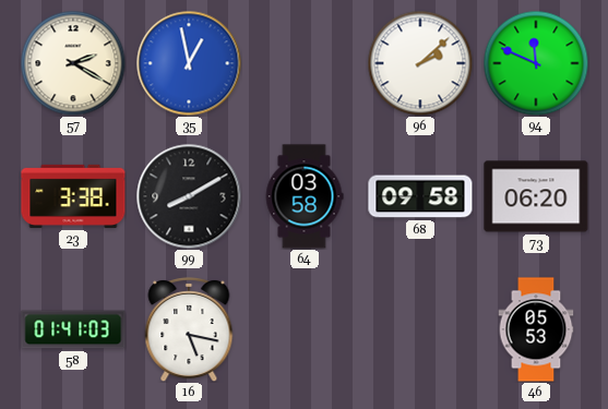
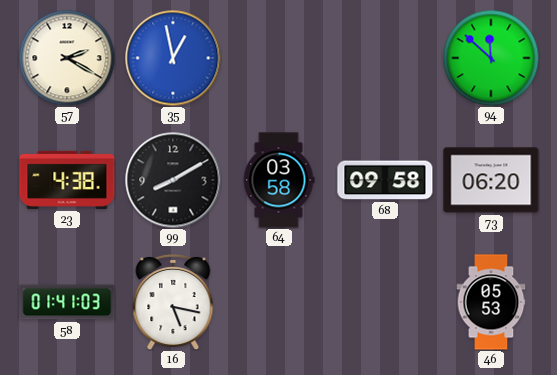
96: 2:08 -> none (420, 63)
94: 11:49 -> 11:52 (491, 58)
23: 3:38 -> 4:38 (67, 180)
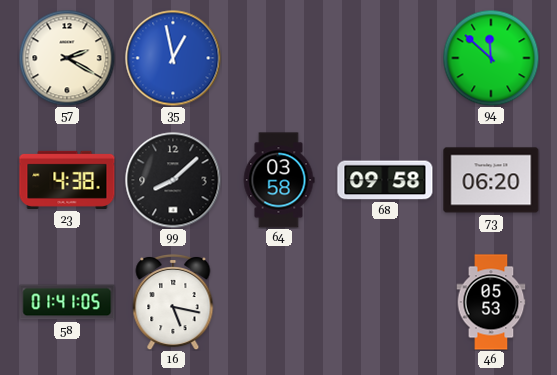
99: 8:10 -> 8:08 (173, 180)
58: 01:41:03 -> 01:41:05 (67, 302)
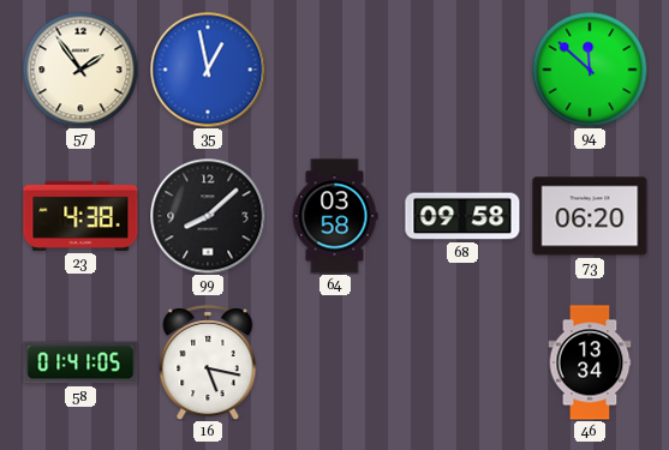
57: 2:20 -> 1:54 (80, 70)
46: 05:53 -> 13:34 (590, 362)
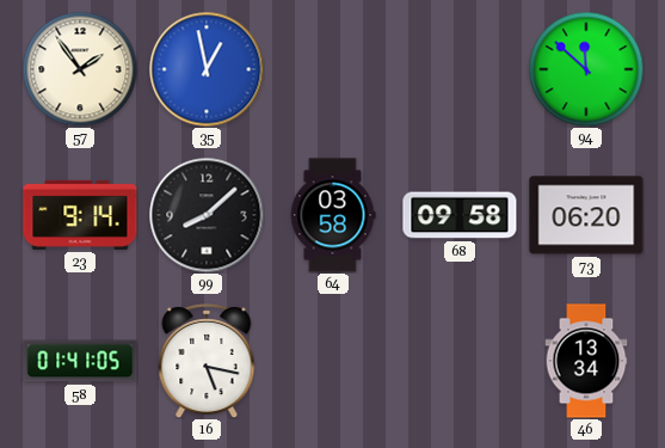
23: 4:38 -> 9:14 (80, 215)
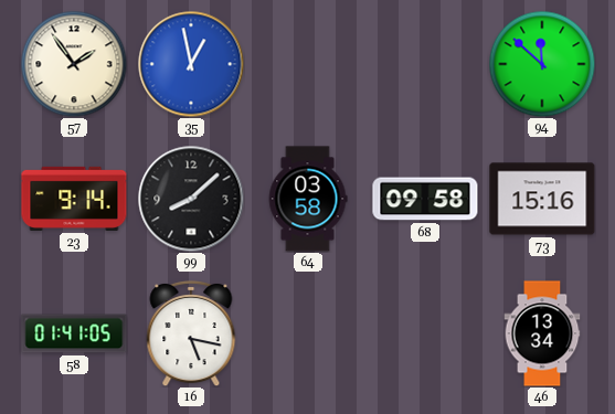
73: 06:20 -> 15:16 (542, 199)
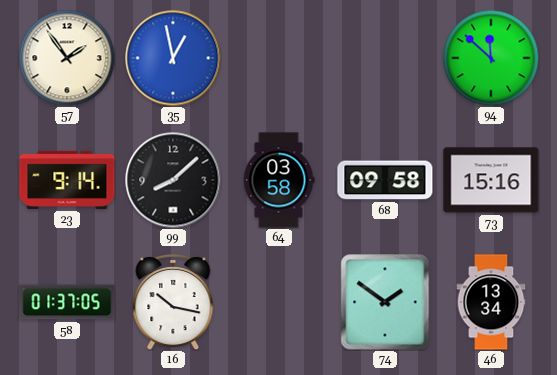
58: 01:41 -> 01:37 (67, 302)
16: 5:17 -> 10:17 (173, 302)
74: none -> 1:51 (385, 302)
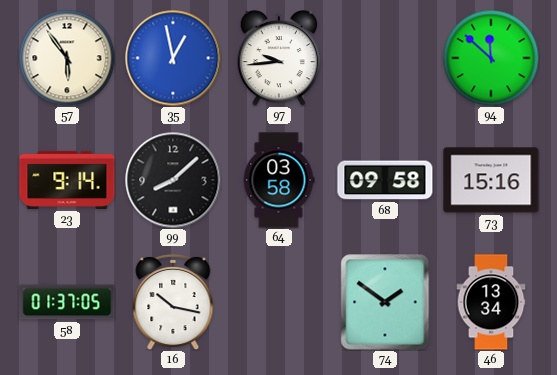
57: 1:54 -> 5:54 (67, 58)
97: none -> 9:44 (279, 58)
